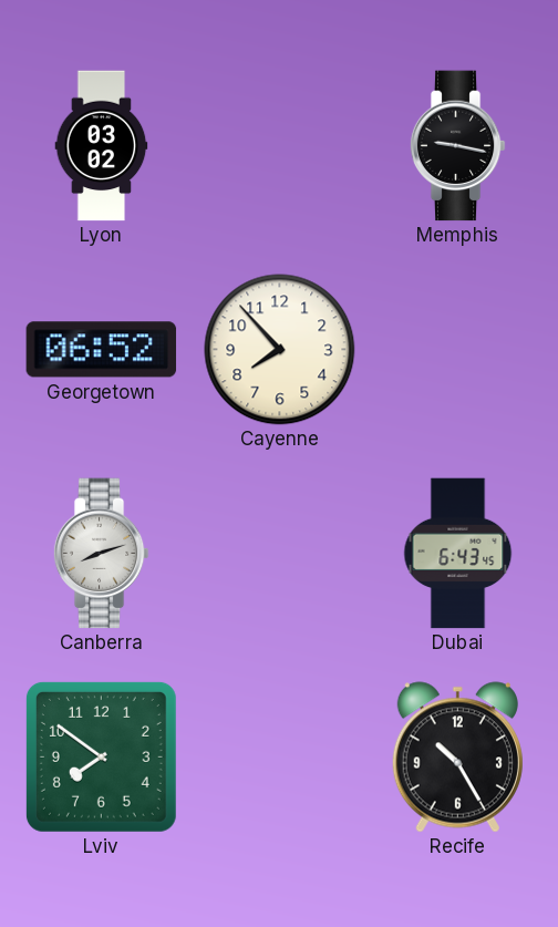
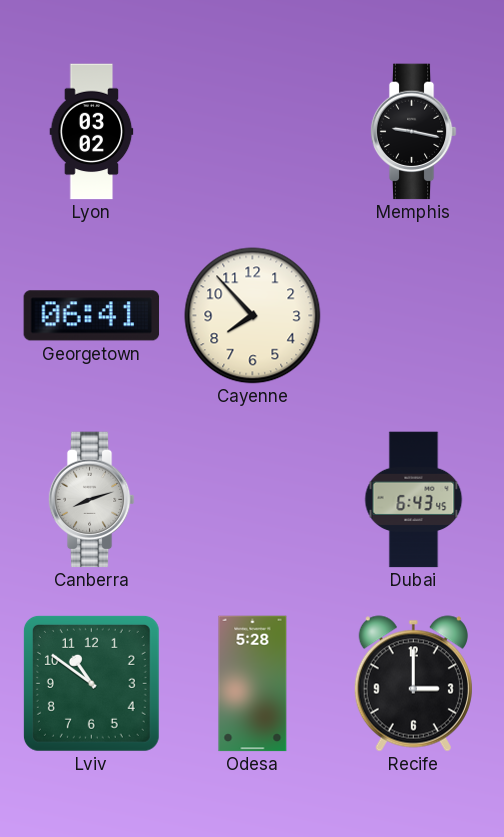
Georgetown: 06:52 -> 06:41 (92, 316)
Lviv: 7:51 -> 10:51 (91, 683)
Odesa: none -> 5:28 (253, 684)
Recife: 10:25 -> 3:00 (413, 684)
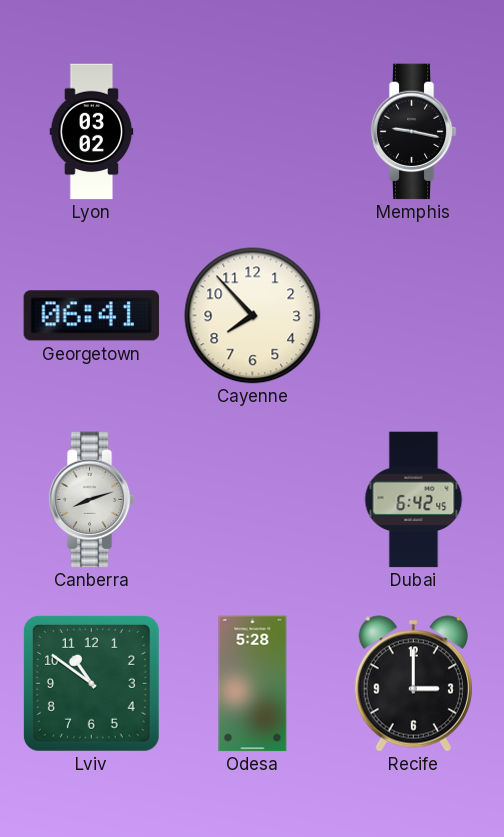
Dubai: 6:43 -> 6:42 (414, 500)
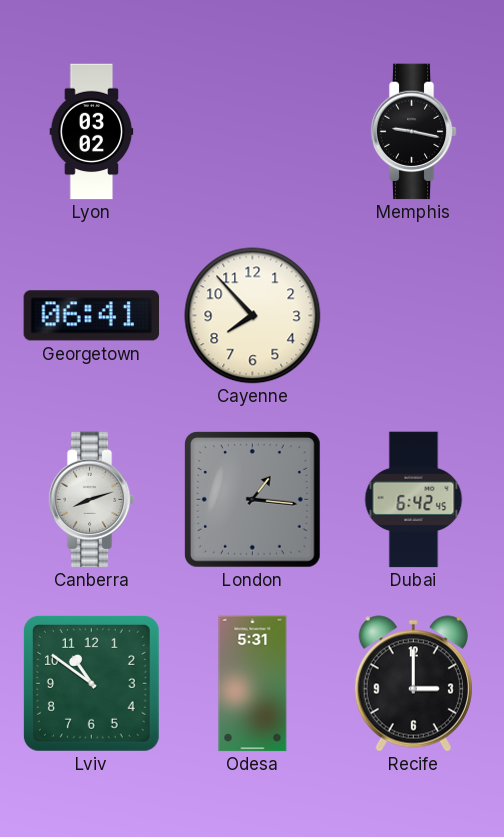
London: none -> 1:16 (253, 500)
Odesa: 5:28 -> 5:31 (253, 684)
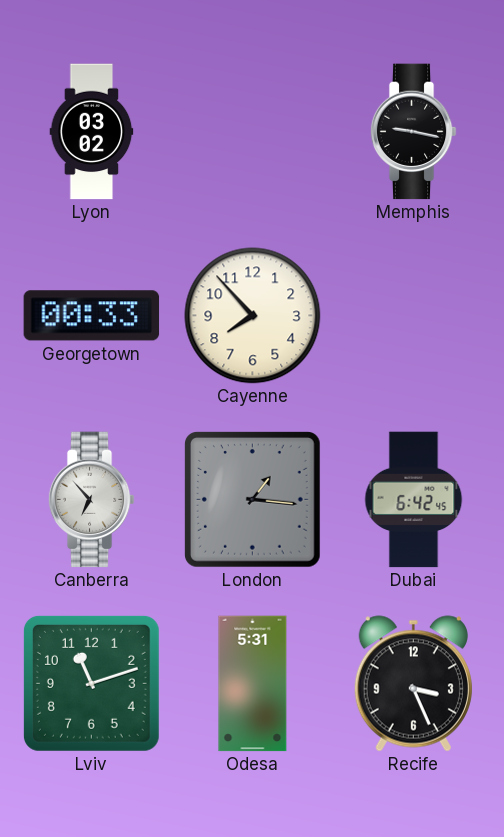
Georgetown: 06:41 -> 00:33 (92, 316)
Canberra: 8:12 -> 6:53 (91, 500)
Lviv: 10:51 -> 11:12 (91, 683)
Recife: 3:00 -> 3:26 (413, 684)
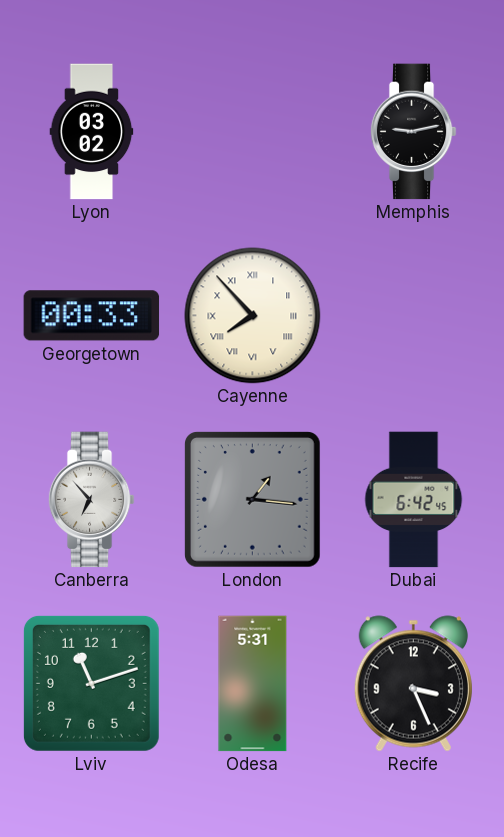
Memphis: 9:17 -> 9:13 (413, 132)
Cayenne numerals: Arabic -> Roman (253, 316)
